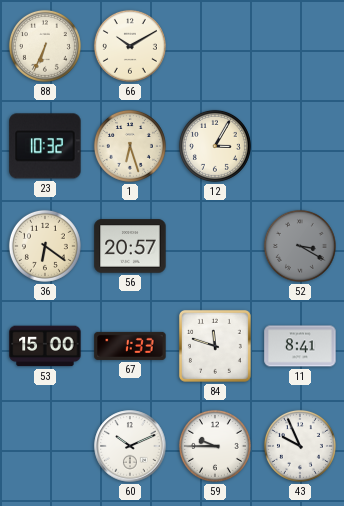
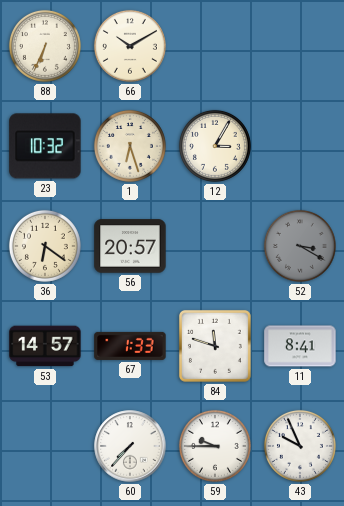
53: 15:00 -> 14:57 (45, 346)
60: 10:11 -> 7:37 (130, 446)
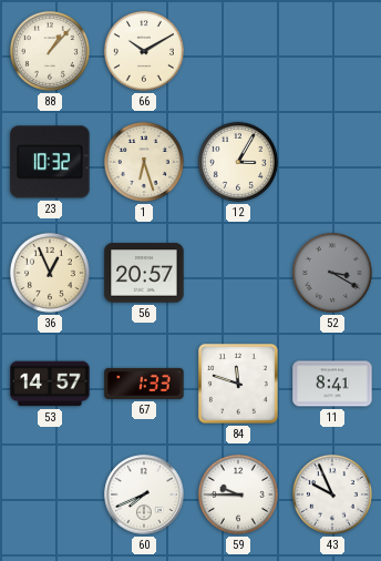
88: 6:34 -> 1:07 (50, 51)
36: 6:21 -> 12:56 (50, 273)
60: 7:37 -> 7:41 (144, 494)
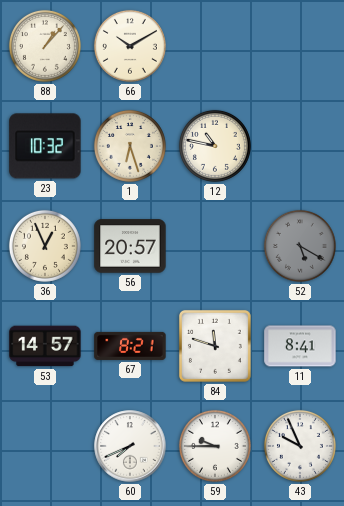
12: 3:05 -> 10:47 (215, 146)
52: 3:20 -> 5:20 (300, 246)
67: 1:33 -> 8:21 (130, 346)
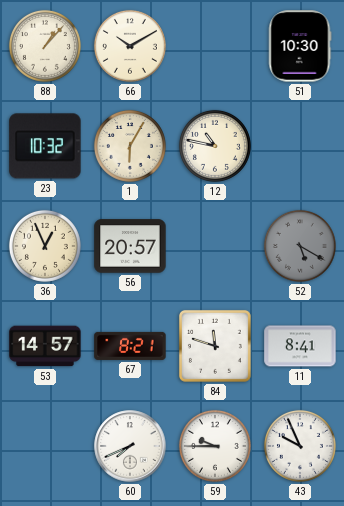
51: none -> 10:30 (300, 46)
1: 6:27 -> 6:05 (130, 146)
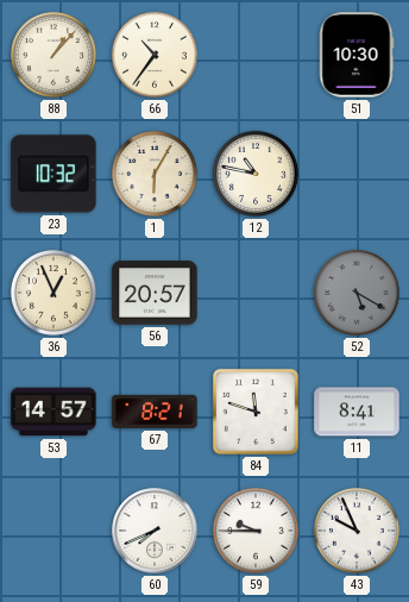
66: 10:10 -> 10:36 (155, 55)
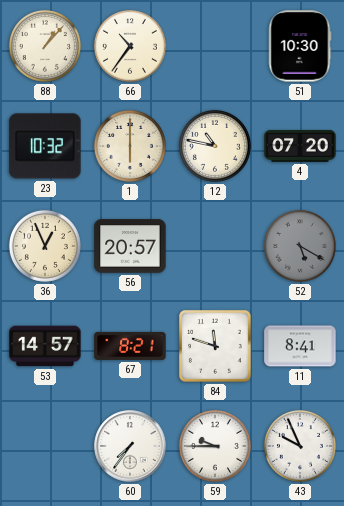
1: 6:05 -> 6:00 (130, 146)
4: none -> 07:20 (300, 146)
60: 7:41 -> 7:36 (130, 446)
